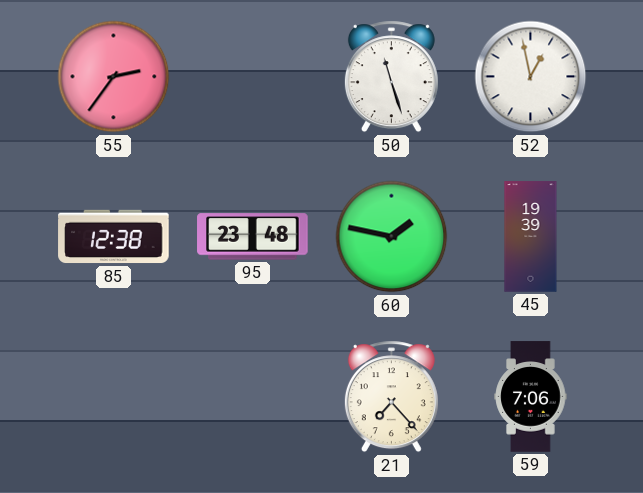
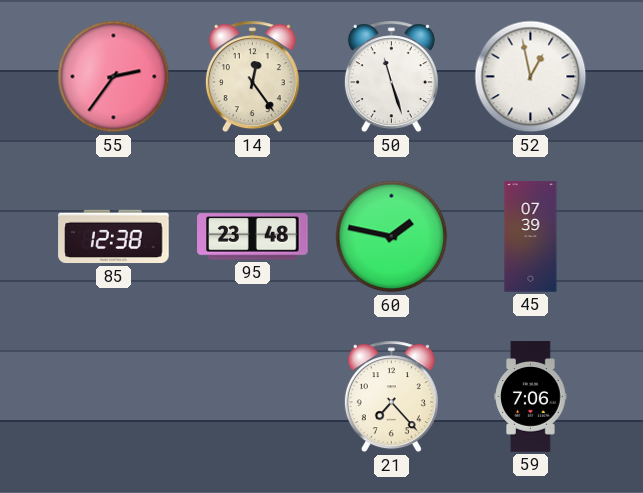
14: none -> 12:24 (252, 77)
45: 19:39 -> 07:39 (531, 237)
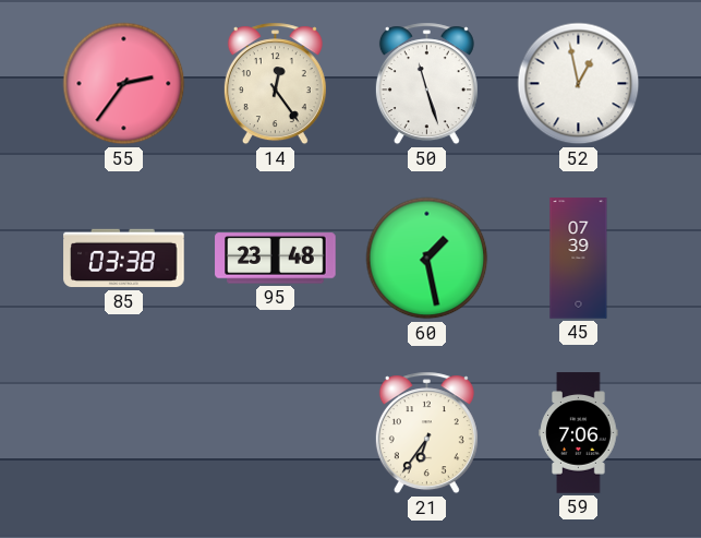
85: 12:38 -> 03:38 (124, 259)
60: 1:47 -> 1:28 (427, 259)
21: 7:23 -> 6:36 (426, 433)
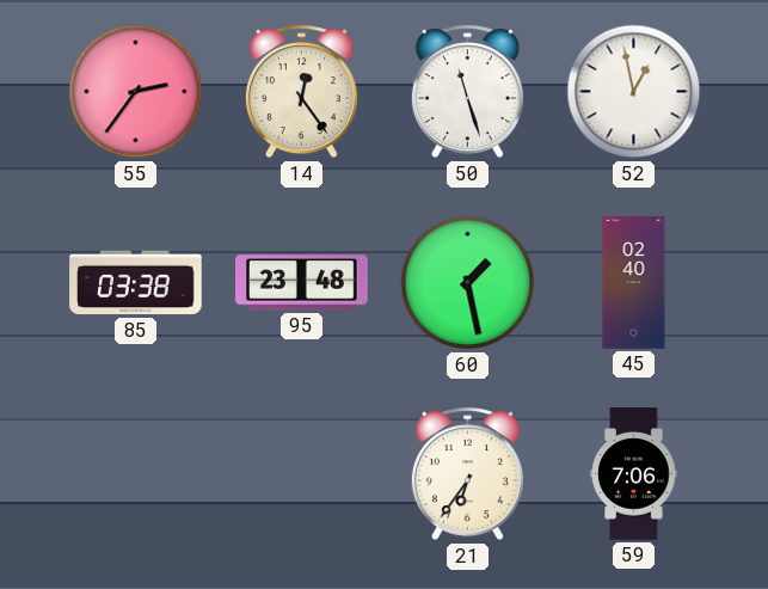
45: 07:39 -> 02:40 (634, 283)
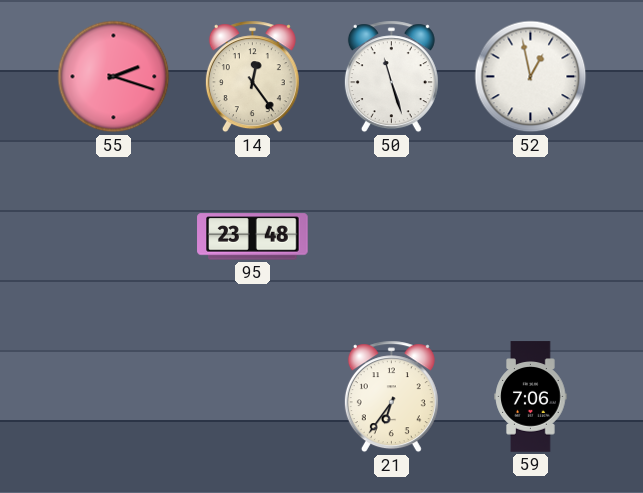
55: 2:36 -> 2:18 (114, 77)
85: 03:38 -> none (136, 283)
60: 1:28 -> none (468, 283)
45: 02:40 -> none (634, 283)
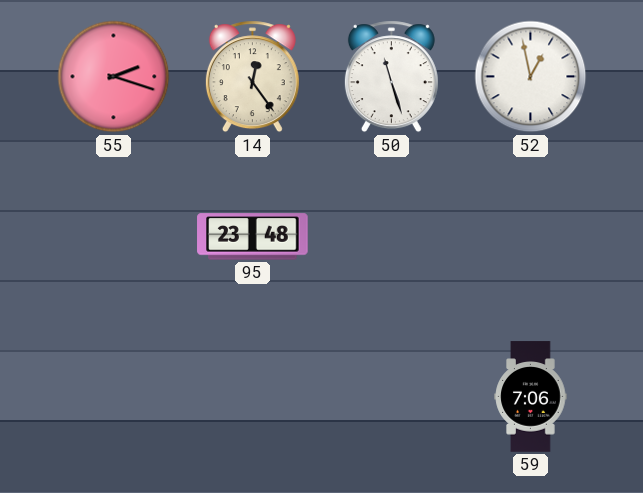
21: 6:36 -> none (391, 397)
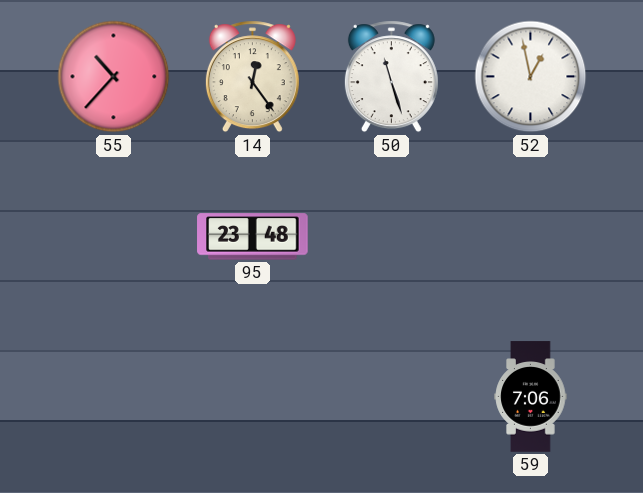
55: 2:18 -> 10:37 (114, 77)
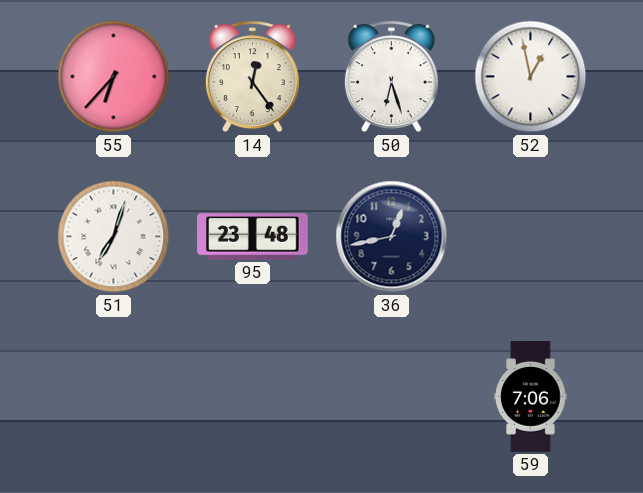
55: 10:37 -> 6:37 (114, 77)
50: 11:27 -> 6:27 (391, 77)
51: none -> 7:03 (114, 237)
36: none -> 12:43 (392, 237)
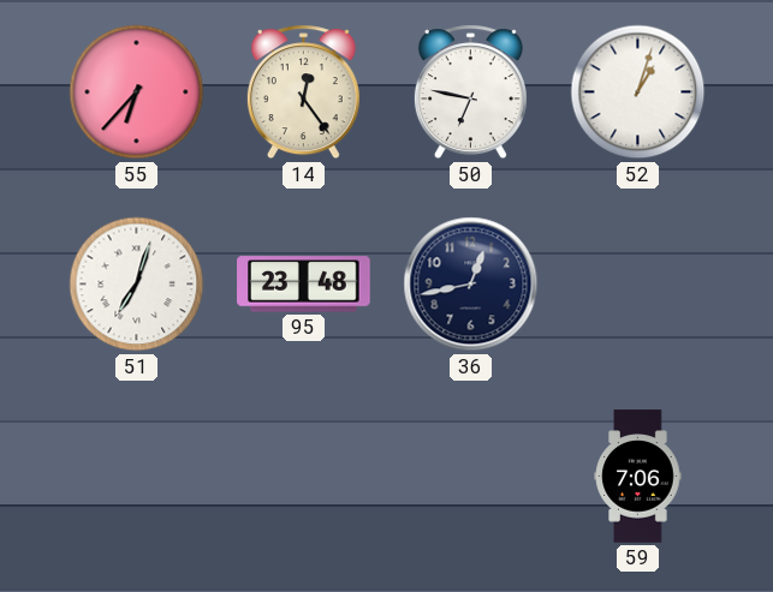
50: 6:27 -> 6:47 (470, 92)
52: 12:58 -> 1:03 (638, 92)
